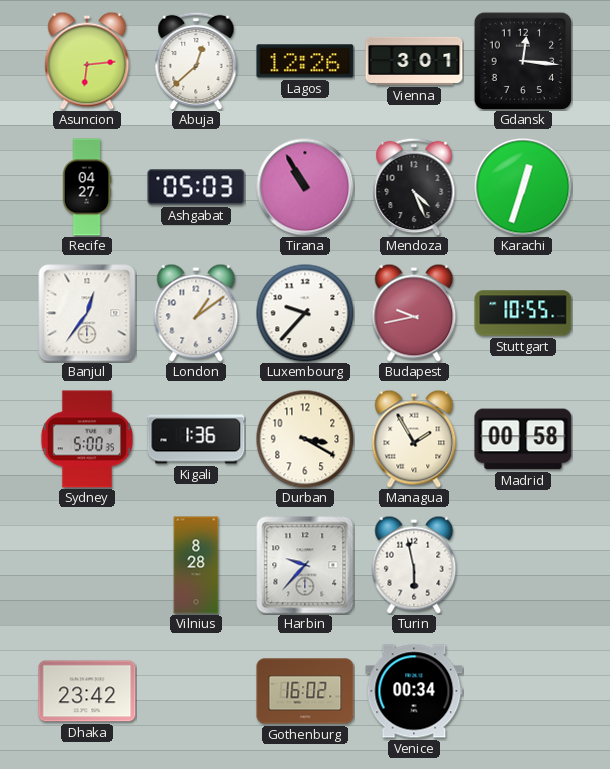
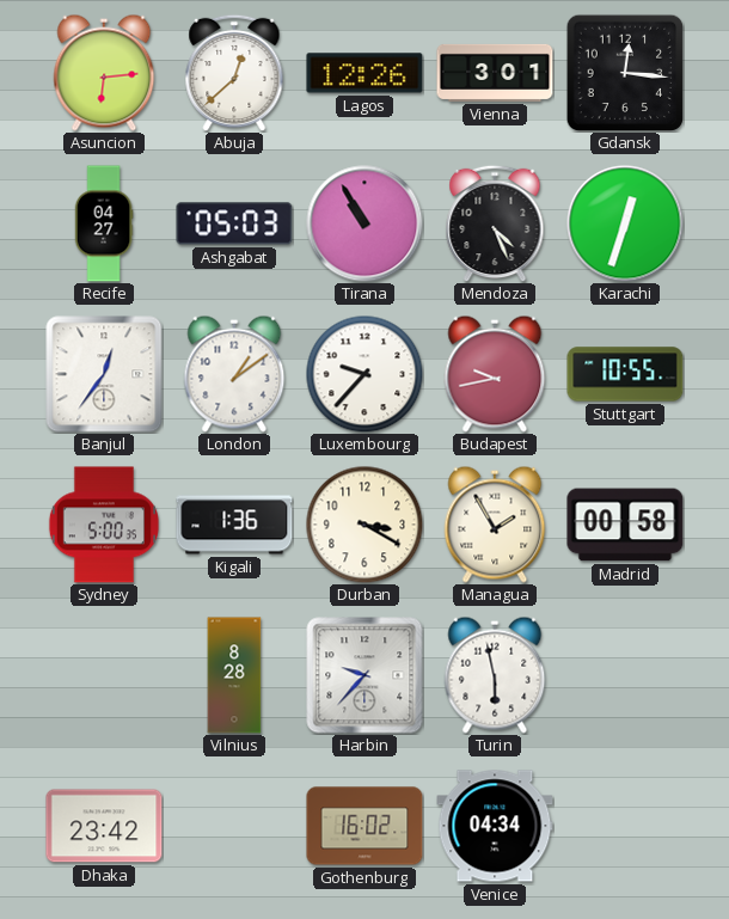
Venice: 00:34 -> 04:34 (495, 826)
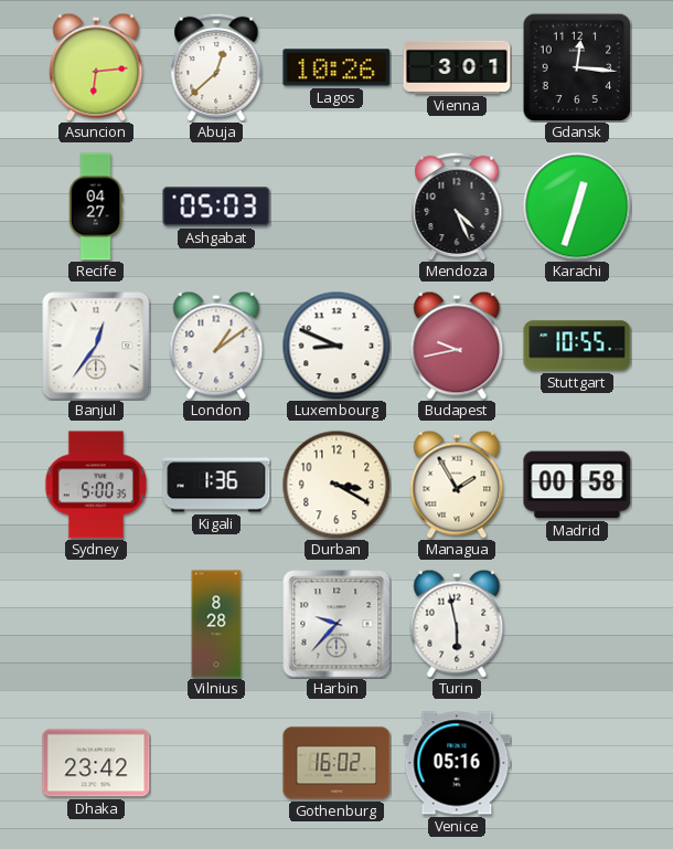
Lagos: 12:26 -> 10:26 (336, 67)
Tirana: 10:55 -> none (364, 223)
Luxembourg: 9:37 -> 8:49 (336, 346)
Venice: 04:34 -> 05:16 (457, 763)
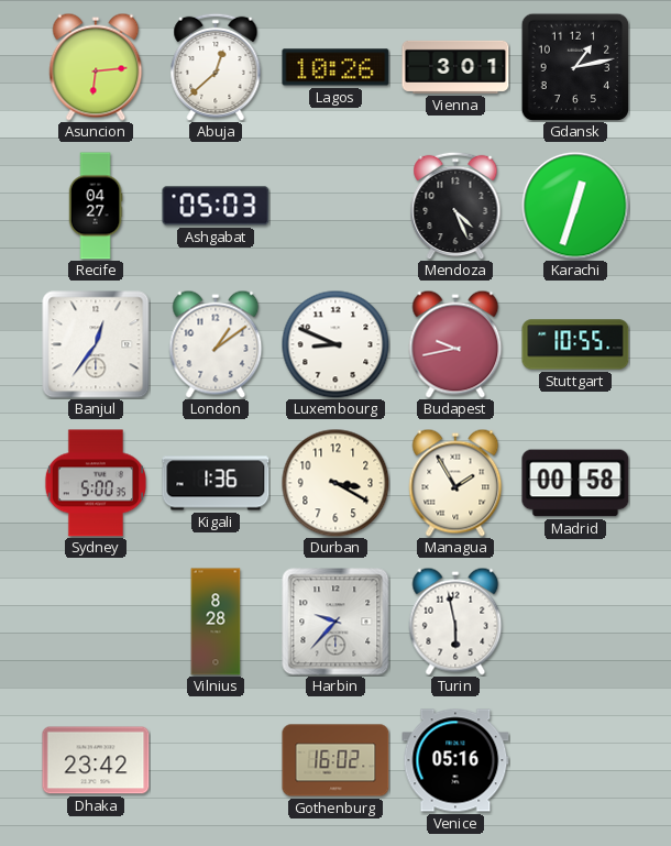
Gdansk: 12:16 -> 1:13 (575, 67)
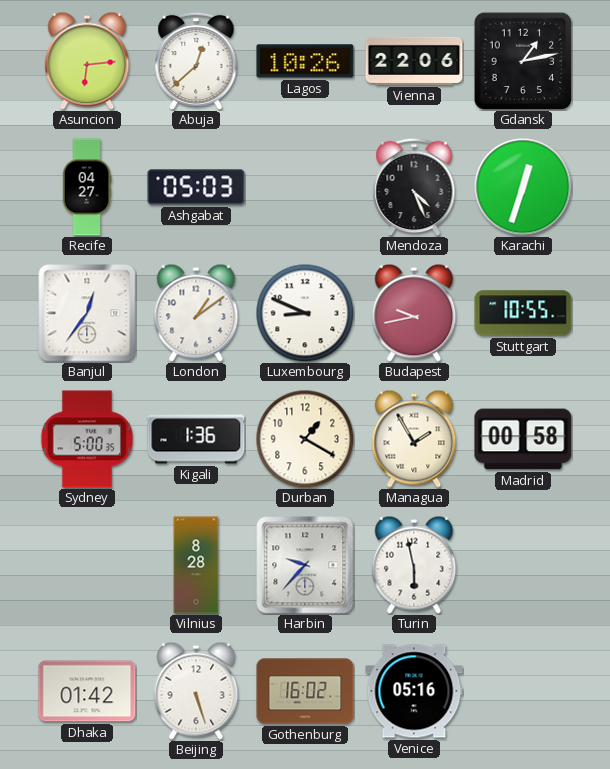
Vienna: 3:01 -> 22:06 (414, 61)
Durban: 3:20 -> 1:20 (305, 439)
Dhaka: 23:42 -> 01:42 (87, 691)
Beijing: none -> 5:27 (196, 691)
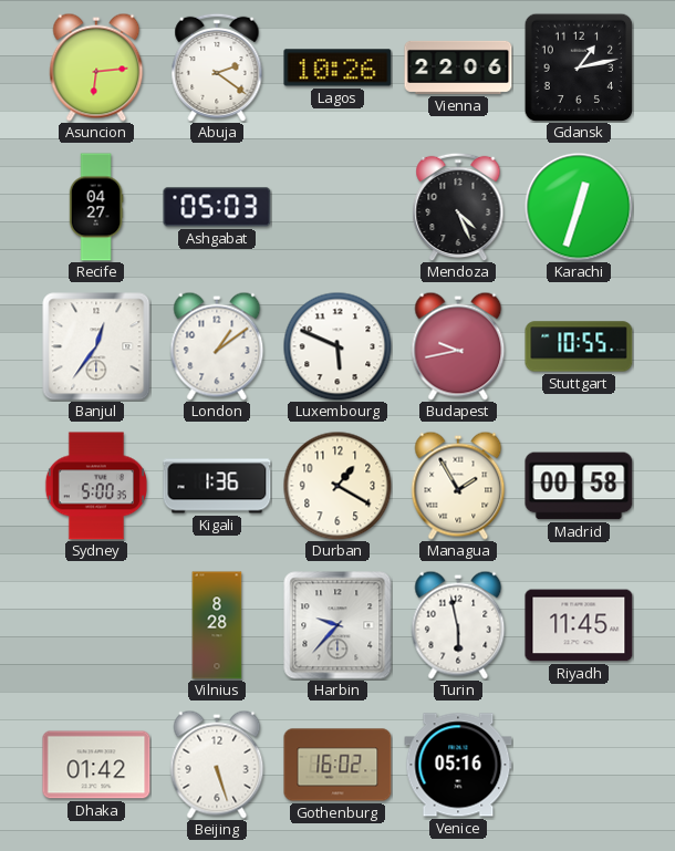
Abuja: 12:38 -> 2:21 (217, 68)
Luxembourg: 8:49 -> 5:49 (337, 346)
Riyadh: none -> 11:45 (579, 625)
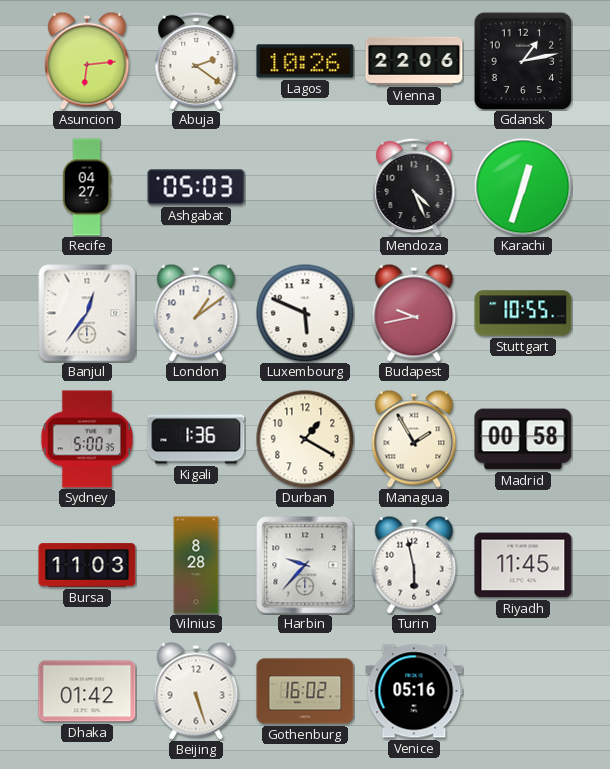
Bursa: none -> 11:03 (87, 565)
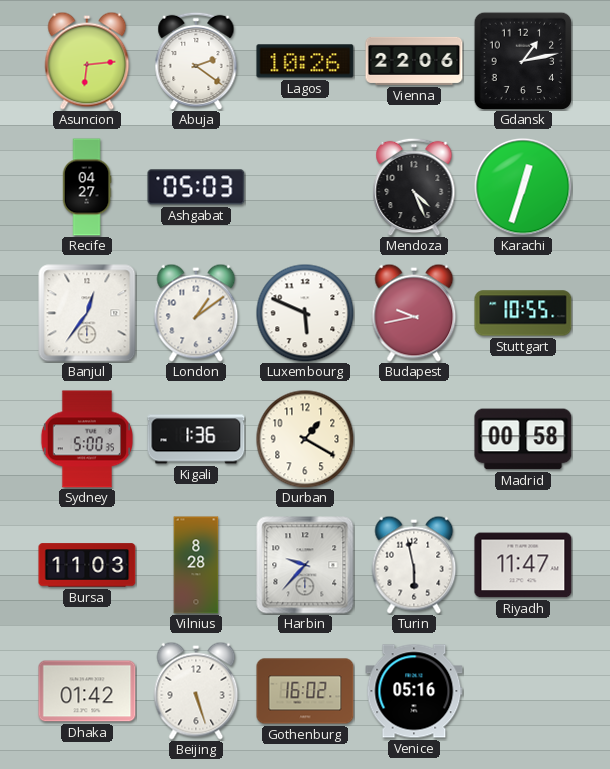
Managua: 1:55 -> none (414, 439)
Riyadh: 11:45 -> 11:47 (523, 565)
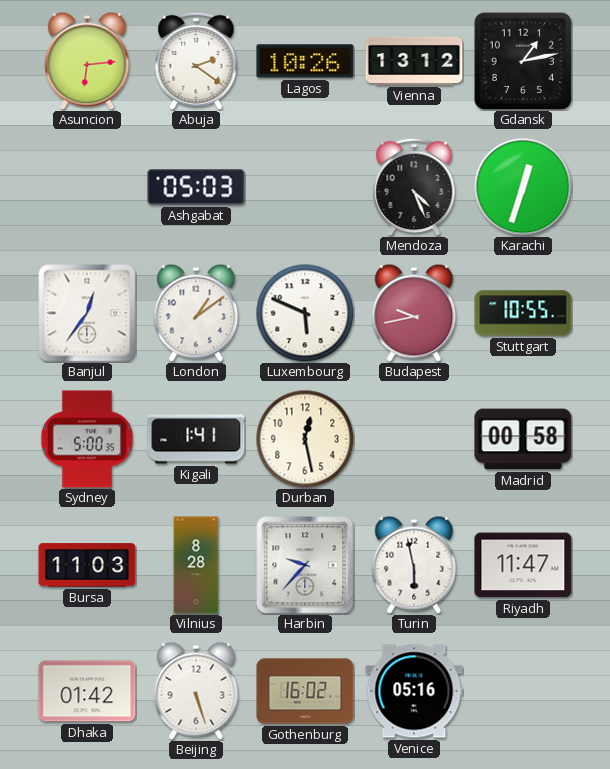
Vienna: 22:06 -> 13:12 (414, 61)
Recife: 04:27 -> none (87, 187)
Kigali: 1:36 -> 1:41 (196, 439)
Durban: 1:20 -> 12:28 (305, 439)
